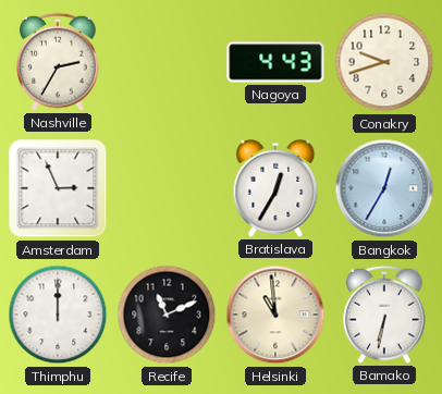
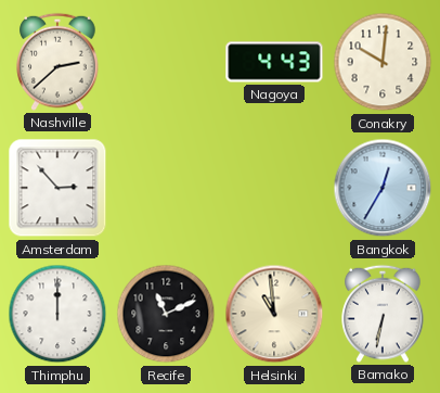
Nashville: 2:35 -> 2:38 (57, 62)
Conakry: 9:42 -> 10:01 (383, 62)
Amsterdam: 2:56 -> 2:53 (57, 188)
Bratislava: 12:35 -> none (275, 188)
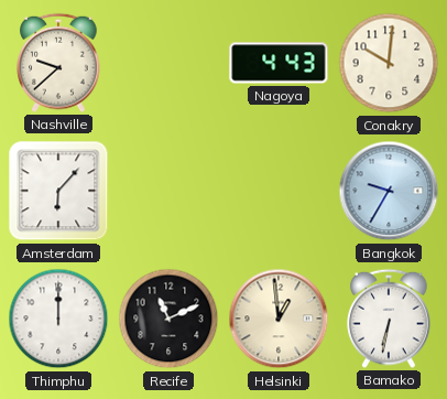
Nashville: 2:38 -> 9:38 (58, 63)
Amsterdam: 2:53 -> 6:07 (58, 191)
Bangkok: 12:35 -> 9:35 (389, 191)
Helsinki: 10:59 -> 12:59 (279, 319)
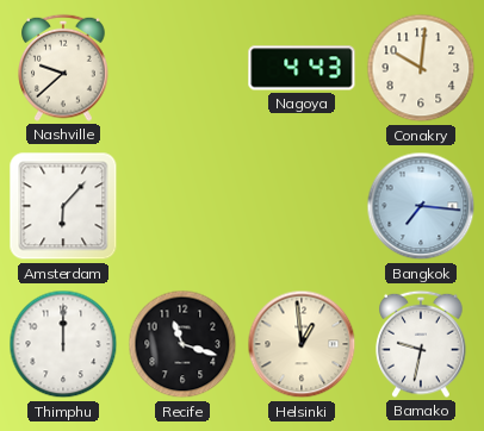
Bangkok: 9:35 -> 7:16 (421, 206)
Recife: 11:11 -> 11:18 (182, 344)
Bamako: 6:32 -> 9:32 (421, 344)
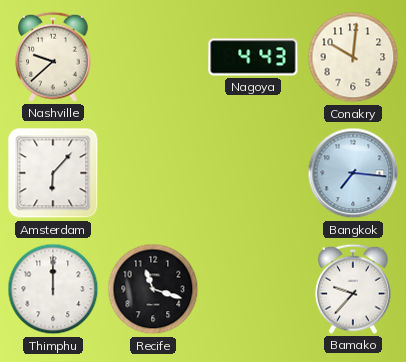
Helsinki: 12:59 -> none (302, 344)
Bamako: 9:32 -> 9:37 (353, 289)
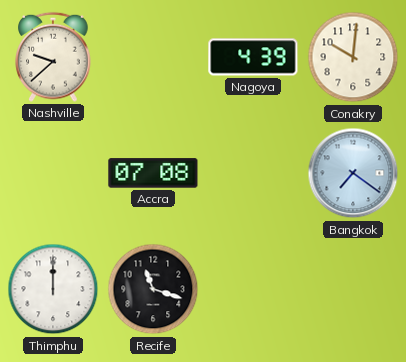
Nagoya: 4:43 -> 4:39 (253, 57)
Amsterdam: 6:07 -> none (53, 173)
Accra: none -> 07:08 (153, 173)
Bangkok: 7:16 -> 7:21 (353, 173)
Bamako: 9:37 -> none (353, 289)
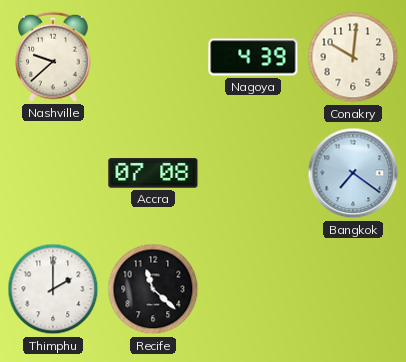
Thimphu: 12:00 -> 2:00 (53, 289)
Recife: 11:18 -> 11:22 (153, 289)
